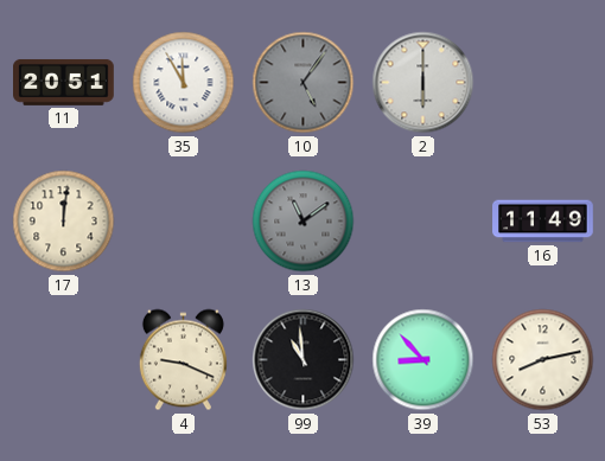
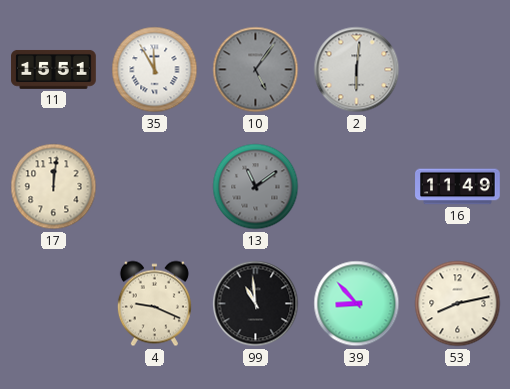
11: 20:51 -> 15:51 (54, 69)
2: 6:00 -> 6:01 (357, 70)
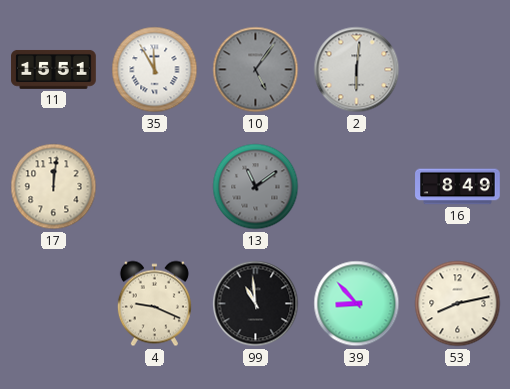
16: 11:49 -> 8:49 (458, 187)
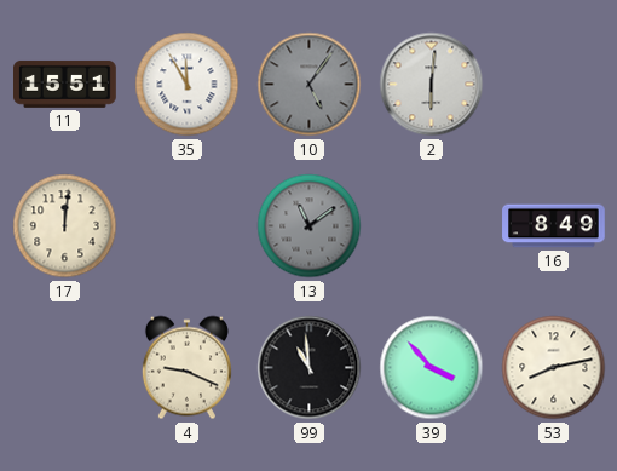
39: 8:53 -> 3:53 (432, 368)
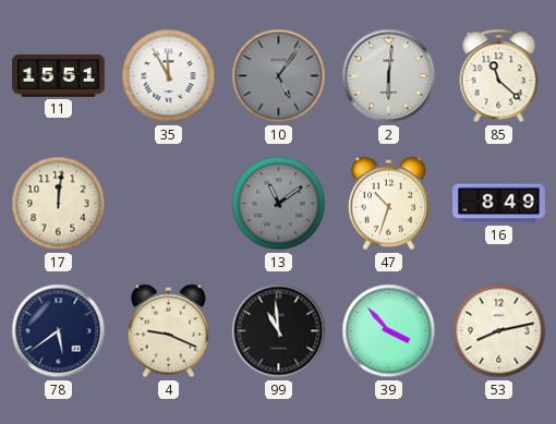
85: none -> 11:22 (499, 76)
47: none -> 10:33 (388, 204)
78: none -> 5:39 (59, 331)
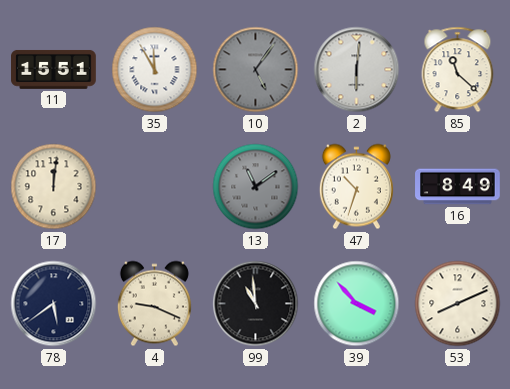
53: 8:13 -> 8:11 (458, 304)
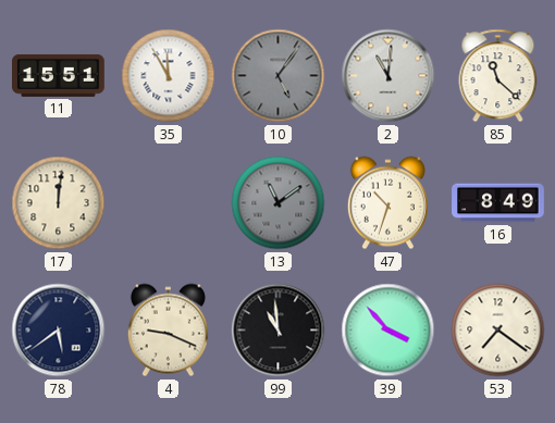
2: 6:01 -> 11:01 (388, 76)
53: 8:11 -> 7:21 (498, 331)
